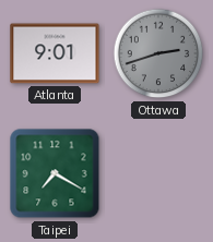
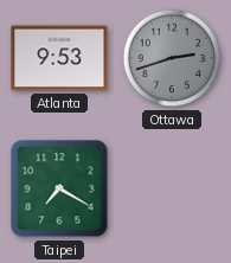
Atlanta: 9:01 -> 9:53 (59, 58)
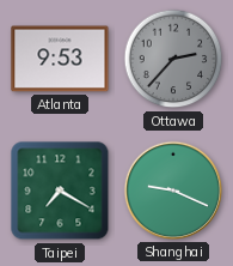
Ottawa: 2:42 -> 2:37 (173, 59)
Shanghai: none -> 9:19 (173, 191)
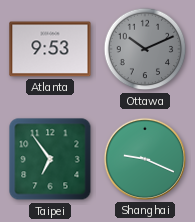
Ottawa: 2:37 -> 10:11 (145, 49)
Taipei: 7:20 -> 6:54 (50, 159)
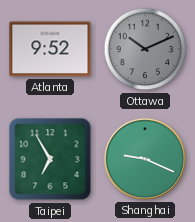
Atlanta: 9:53 -> 9:52 (50, 49)
Taipei: 6:54 -> 6:55 (50, 159)
